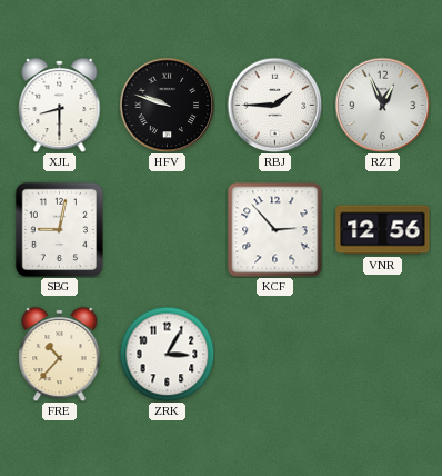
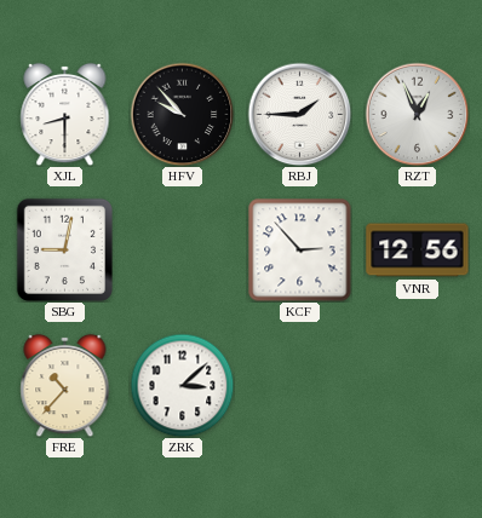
HFV: 9:48 -> 9:53 (182, 114)
ZRK: 3:05 -> 3:08 (182, 385)
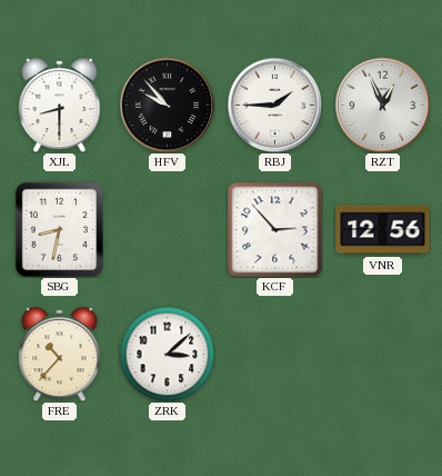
SBG: 9:02 -> 8:32 (59, 229)
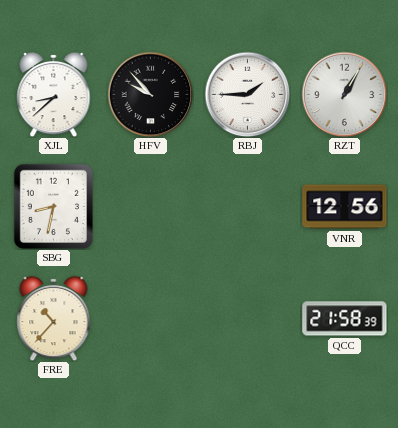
XJL: 8:30 -> 8:38 (54, 94)
RZT: 12:56 -> 1:05 (344, 94)
KCF: 2:53 -> none (275, 230)
ZRK: 3:08 -> none (167, 354)
QCC: none -> 21:58 (345, 319)
